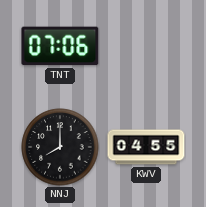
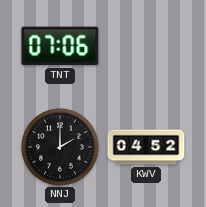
NNJ: 8:00 -> 2:00 (60, 147)
KWV: 04:55 -> 04:52 (146, 147)
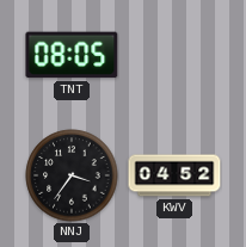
TNT: 07:06 -> 08:05 (72, 55)
NNJ: 2:00 -> 3:36 (72, 175)
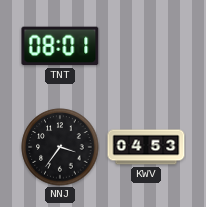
TNT: 08:05 -> 08:01 (60, 46)
KWV: 04:52 -> 04:53 (146, 147)
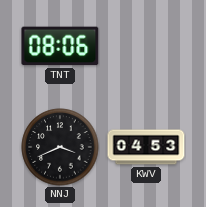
TNT: 08:01 -> 08:06 (60, 46)
NNJ: 3:36 -> 3:41 (60, 147)
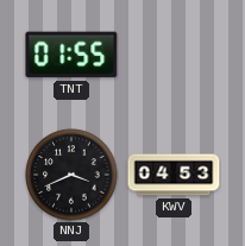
TNT: 08:06 -> 01:55 (71, 55)
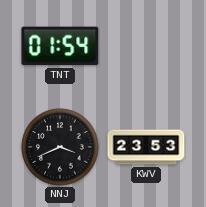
TNT: 01:55 -> 01:54 (60, 46)
KWV: 04:53 -> 23:53 (146, 147)
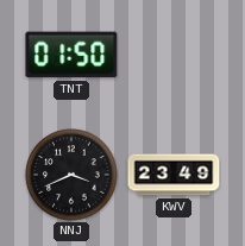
TNT: 01:54 -> 01:50 (71, 55)
KWV: 23:53 -> 23:49 (174, 175)
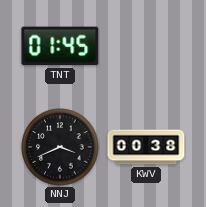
TNT: 01:50 -> 01:45 (60, 46)
KWV: 23:49 -> 00:38 (146, 147)
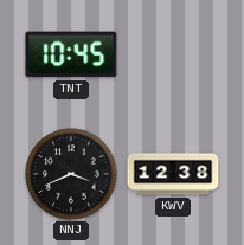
TNT: 01:45 -> 10:45 (71, 54)
KWV: 00:38 -> 12:38 (173, 174)
